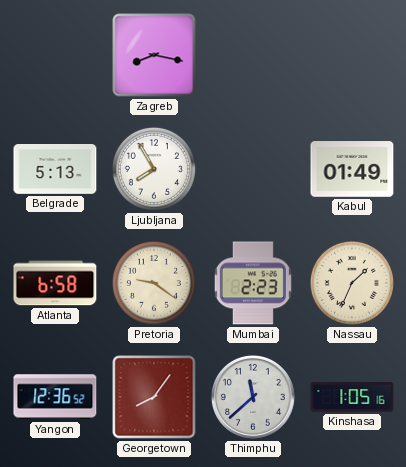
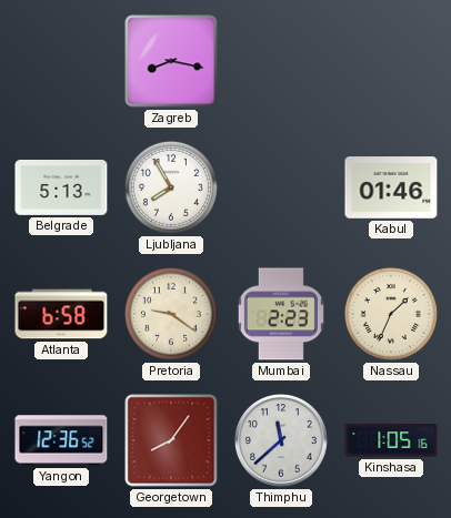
Kabul: 01:49 -> 01:46 (391, 187)
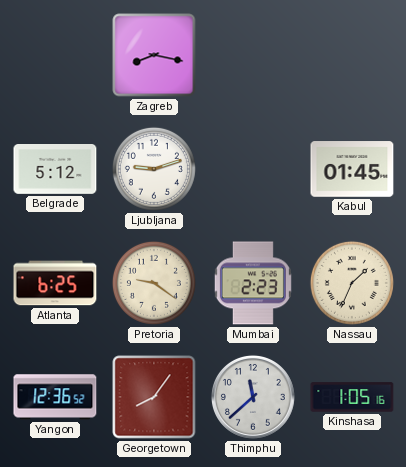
Belgrade: 5:13 -> 5:12 (55, 170)
Ljubljana: 7:55 -> 9:12 (154, 169)
Kabul: 01:46 -> 01:45 (352, 169)
Atlanta: 6:58 -> 6:25 (55, 283)
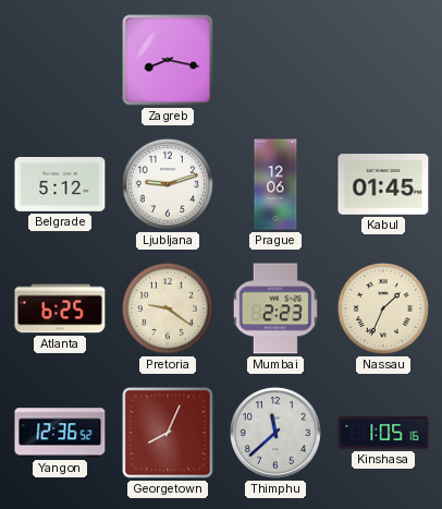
Prague: none -> 12:06 (275, 184)
Georgetown: 8:06 -> 8:04 (168, 433)
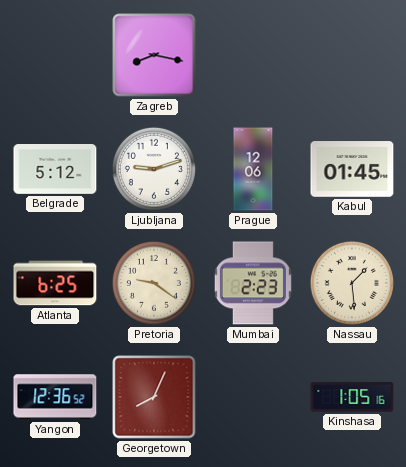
Nassau: 1:34 -> 1:29 (352, 283)
Thimphu: 11:38 -> none (275, 433)
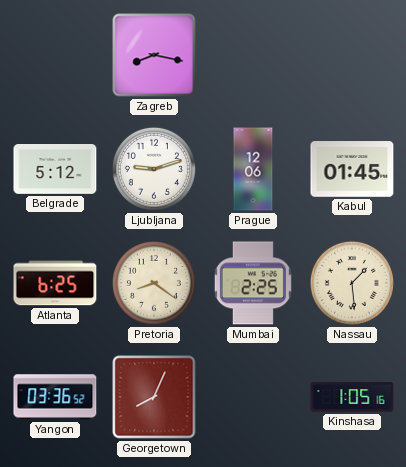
Pretoria: 9:21 -> 8:21 (154, 283)
Mumbai: 2:23 -> 2:25 (253, 283)
Yangon: 12:36 -> 03:36 (55, 397)
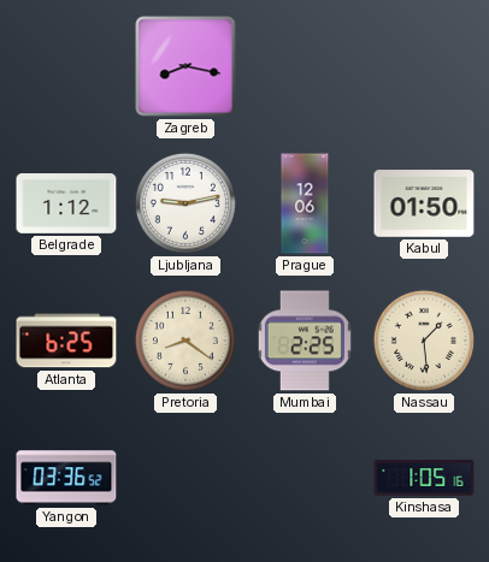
Belgrade: 5:12 -> 1:12 (66, 205)
Ljubljana: 9:12 -> 9:13 (185, 203)
Kabul: 01:45 -> 01:50 (424, 203)
Georgetown: 8:04 -> none (154, 397)
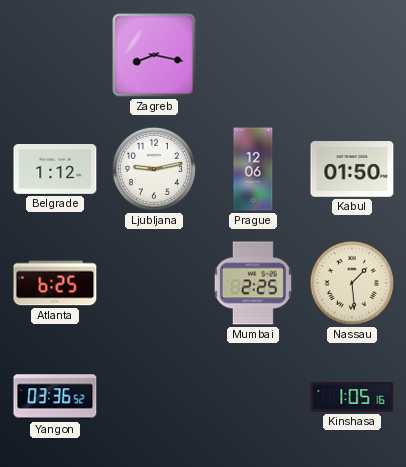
Pretoria: 8:21 -> none (185, 341)
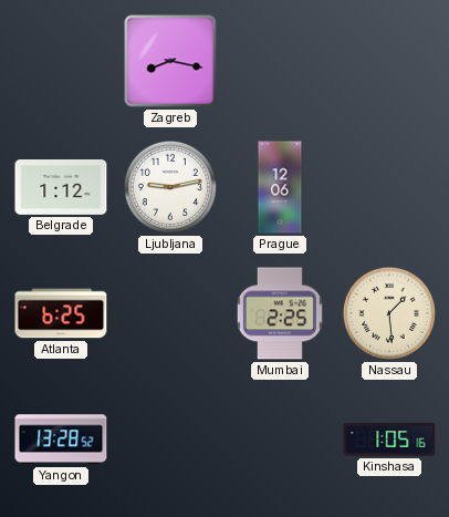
Kabul: 01:50 -> none (352, 169)
Yangon: 03:36 -> 13:28 (61, 440)
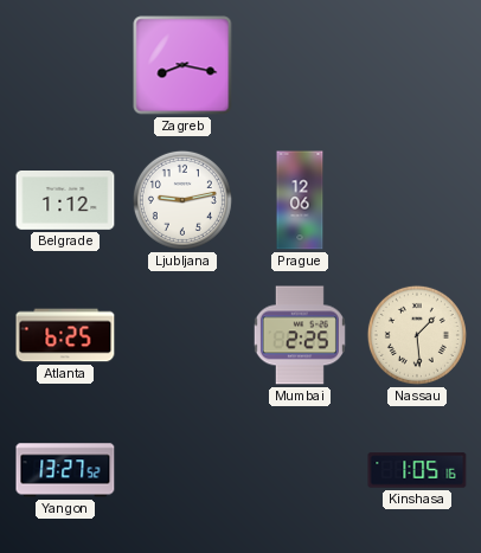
Yangon: 13:28 -> 13:27 (65, 470)
